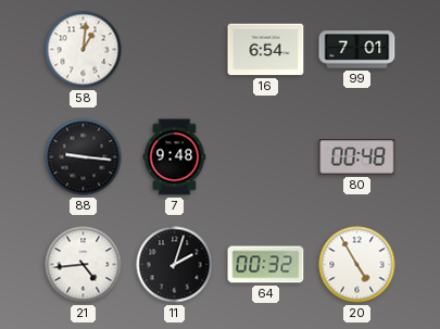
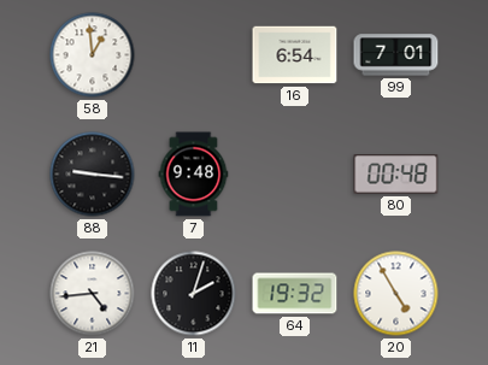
58: 1:01 -> 12:59 (93, 55)
64: 00:32 -> 19:32 (295, 294)
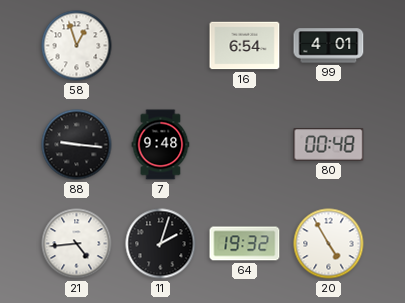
58: 12:59 -> 12:57 (77, 46)
99: 7:01 -> 4:01 (329, 46)
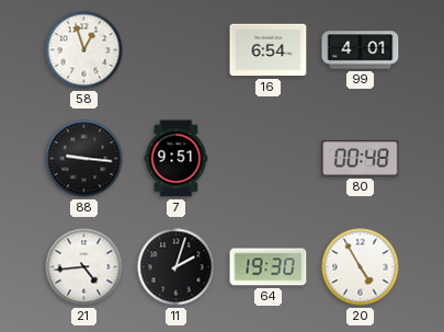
7: 9:48 -> 9:51 (177, 159)
64: 19:32 -> 19:30 (269, 267)
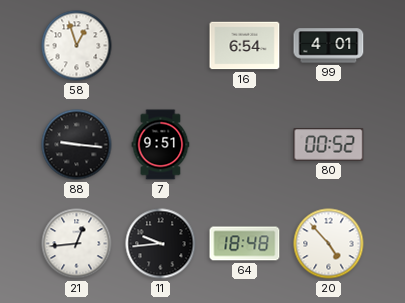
80: 00:48 -> 00:52 (329, 145)
21: 4:44 -> 12:44 (77, 244)
11: 2:03 -> 9:44 (161, 244)
64: 19:30 -> 18:48 (245, 244)
20: 4:55 -> 4:53 (329, 244)
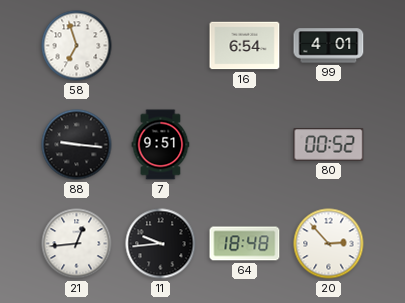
58: 12:57 -> 6:57 (77, 46)
20: 4:53 -> 2:53 (329, 244)
